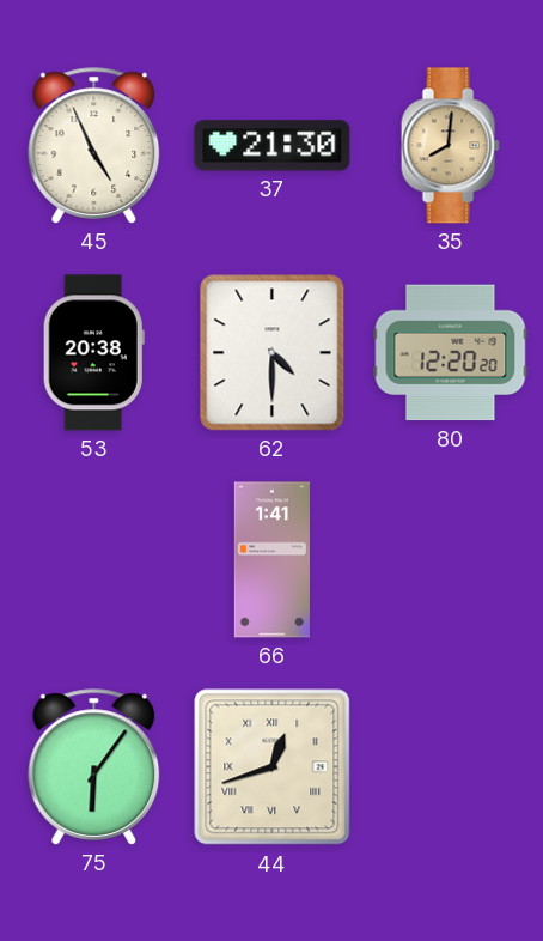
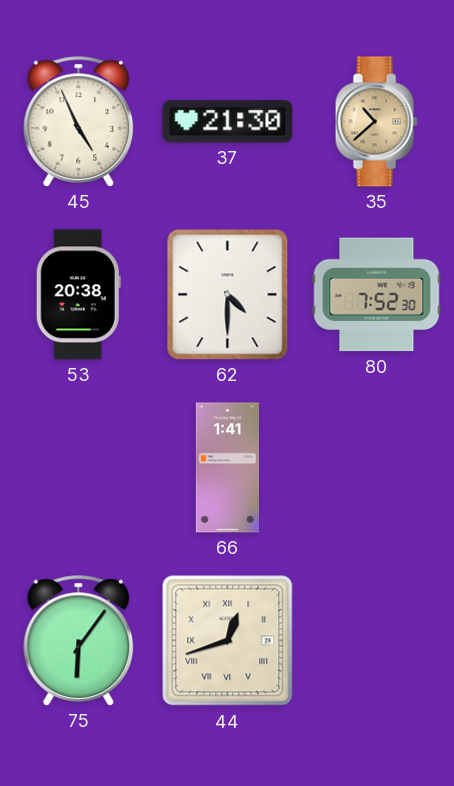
35: 8:01 -> 10:38 (376, 122)
80: 12:20 -> 7:52 (377, 295)
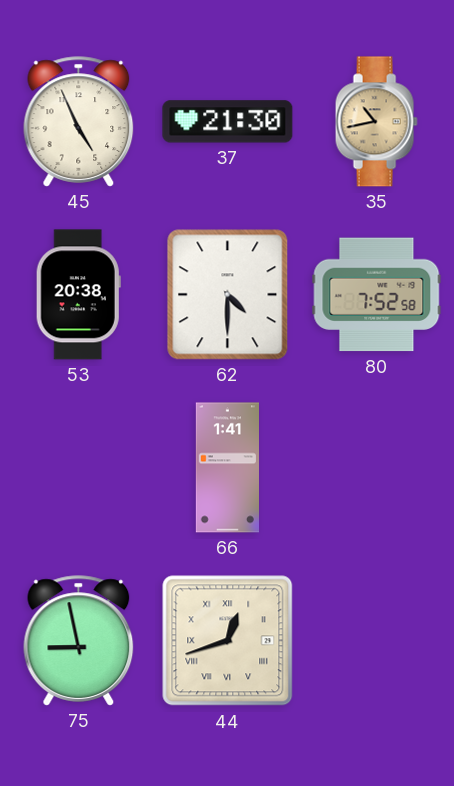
35: 10:38 -> 10:43 (376, 122)
80: 7:52:30 -> 7:52:58 (377, 295)
75: 6:06 -> 8:58 (79, 641)
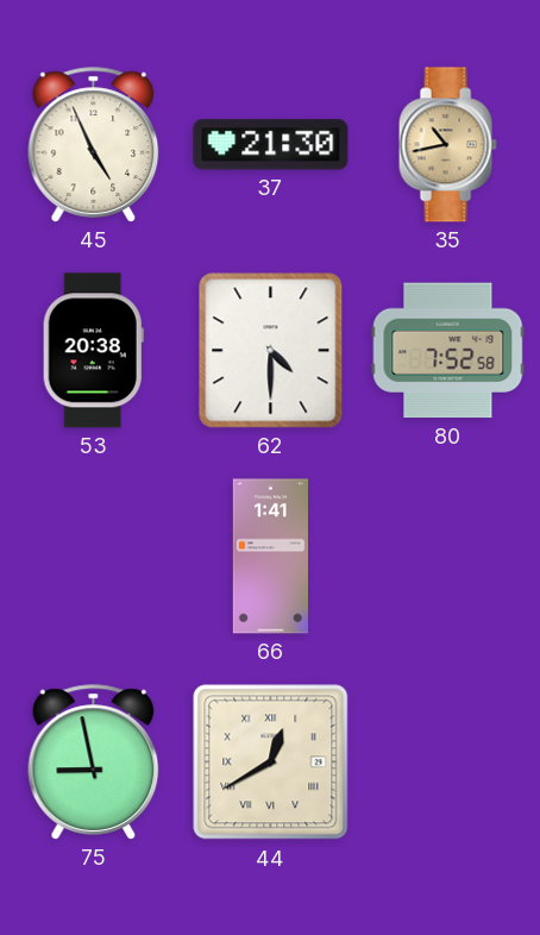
44: 12:42 -> 12:40 (271, 763)
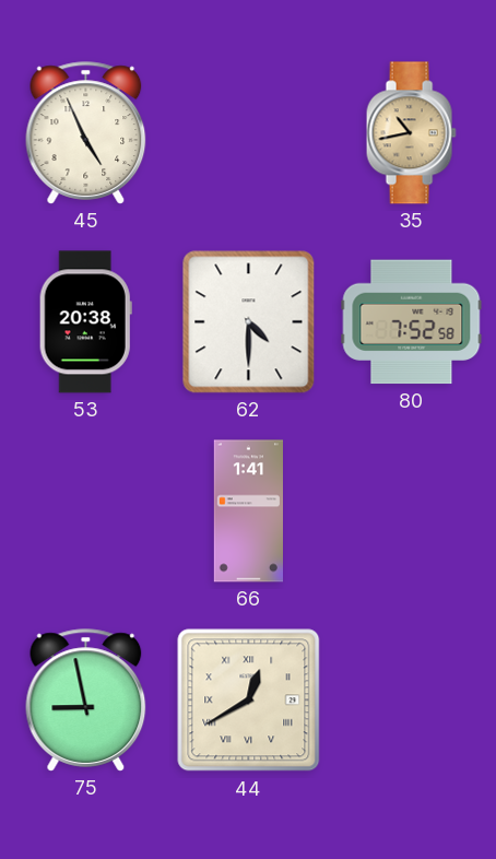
37: 21:30 -> none (271, 145)
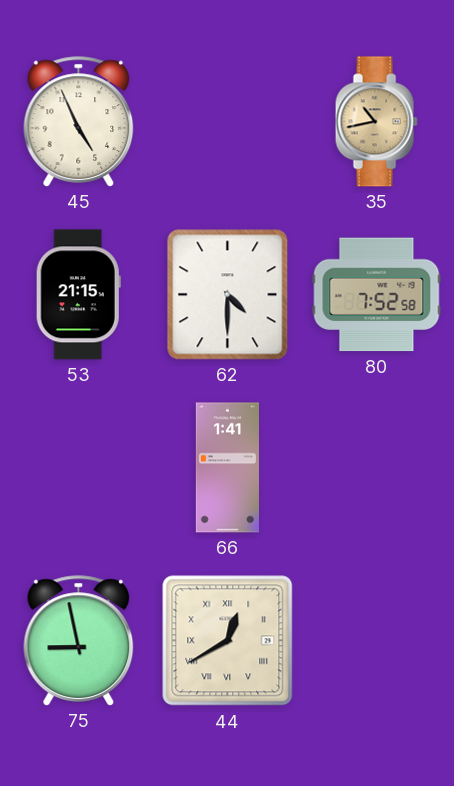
53: 20:38 -> 21:15 (78, 295)
